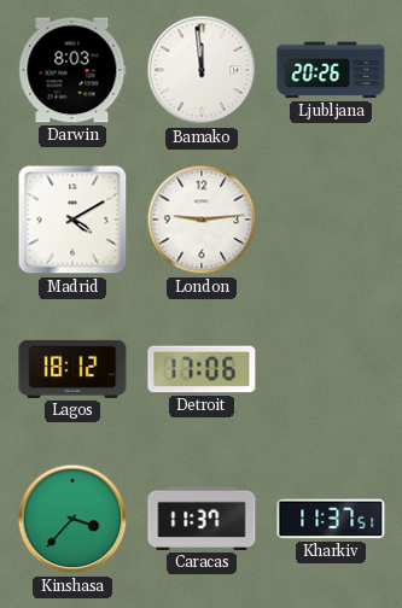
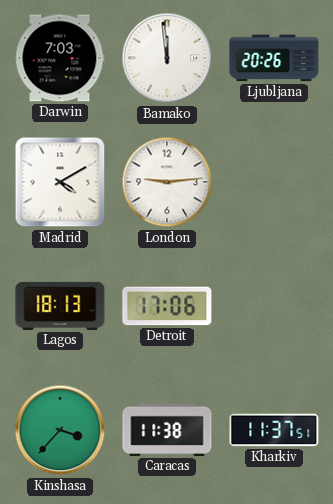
Darwin: 8:03 -> 7:03 (60, 58)
Lagos: 18:12 -> 18:13 (60, 306)
Caracas: 11:37 -> 11:38 (167, 430)
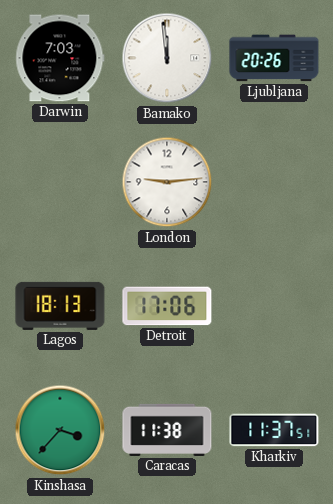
Madrid: 4:10 -> none (60, 182)
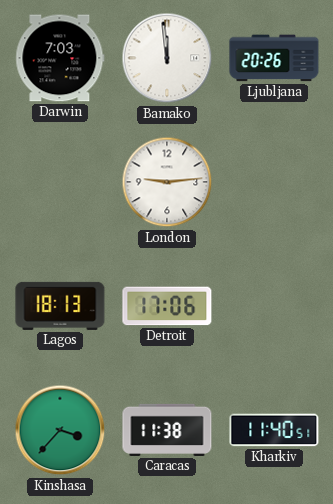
Kharkiv: 11:37 -> 11:40 (274, 430)
